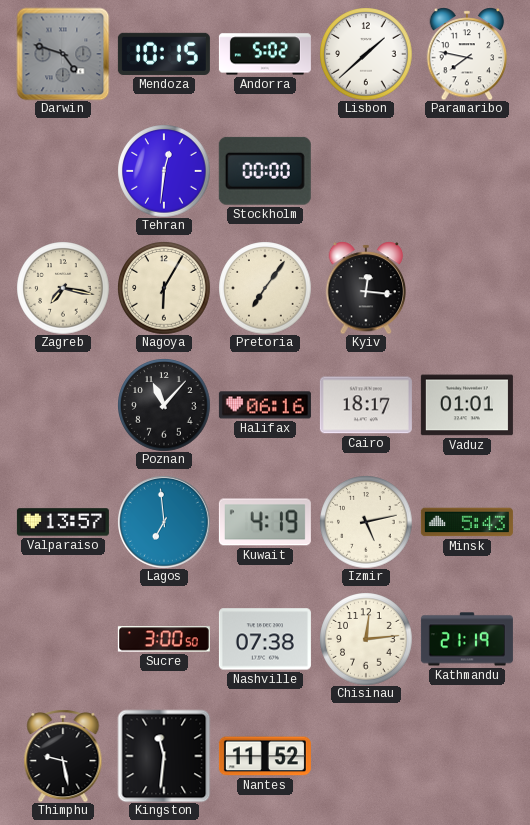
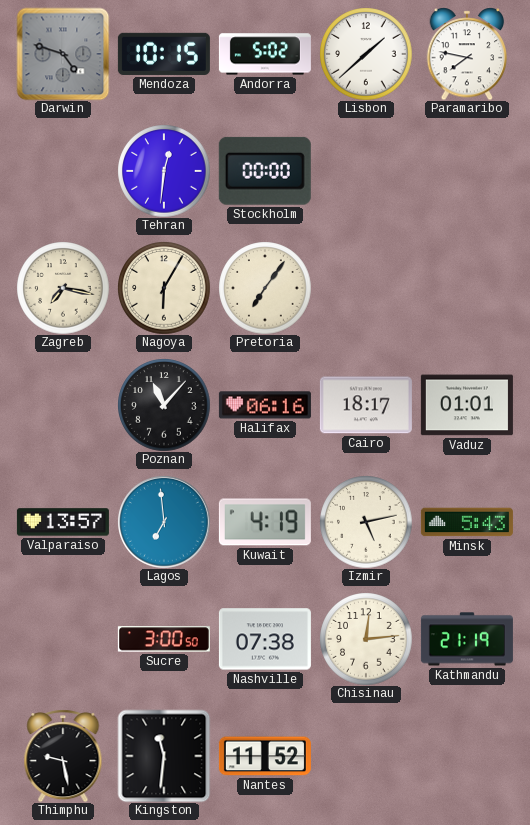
Kyiv: 12:16 -> none (366, 288)
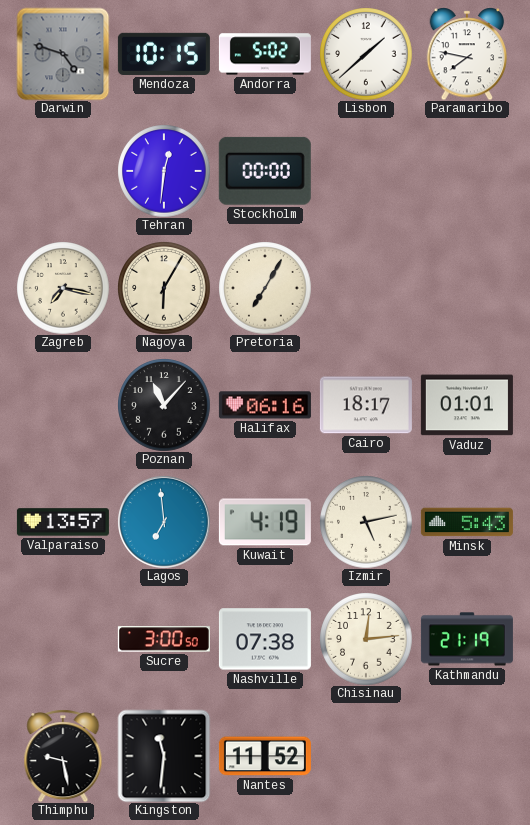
Pretoria: 7:06 -> 7:05 (265, 288)
